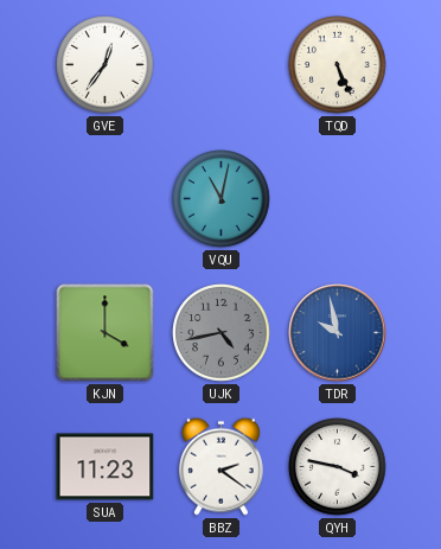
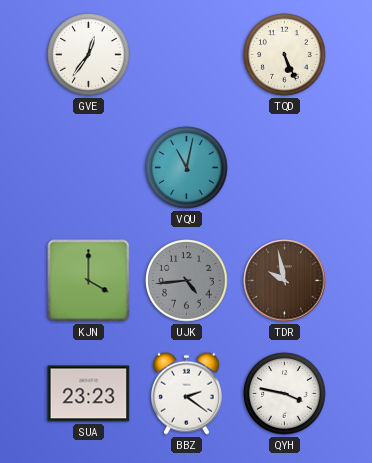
UJK: 4:43 -> 4:44 (187, 281)
TDR dial: blue -> brown (285, 281)
SUA: 11:23 -> 23:23 (89, 394)
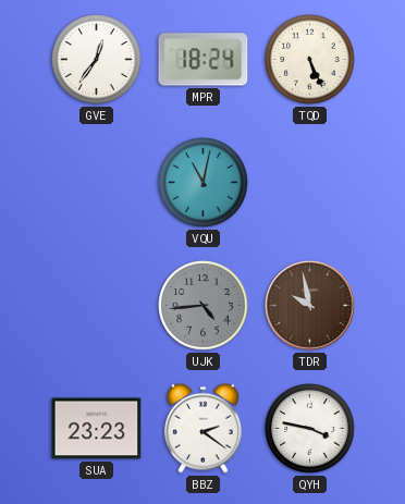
MPR: none -> 18:24 (204, 60)
KJN: 4:00 -> none (89, 281)
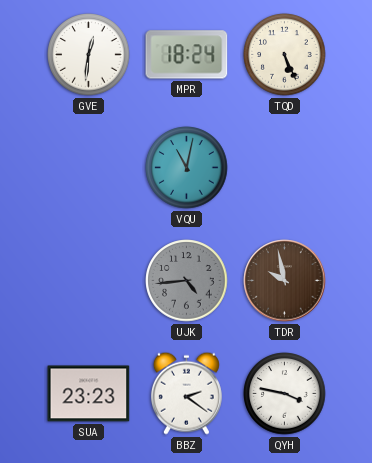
GVE: 12:36 -> 12:31 (89, 55)
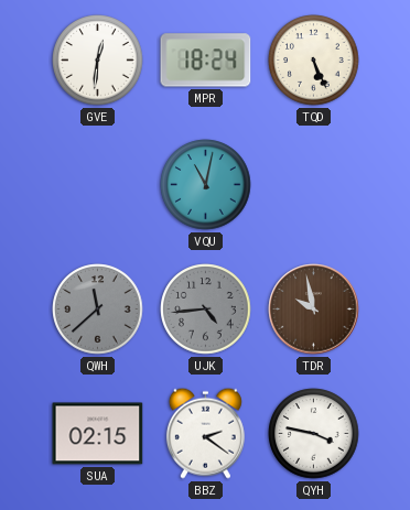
QWH: none -> 11:38 (98, 310)
SUA: 23:23 -> 02:15 (98, 434)
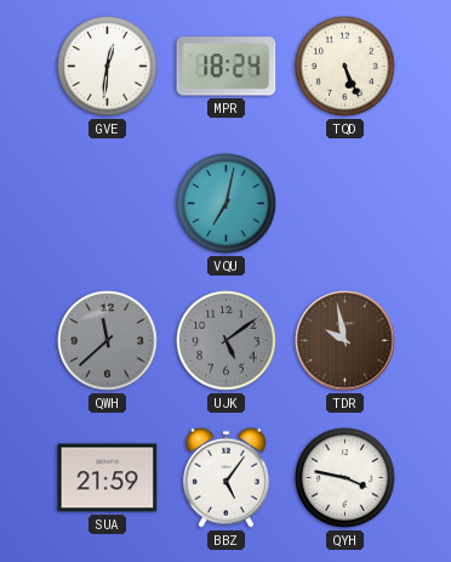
VQU: 11:02 -> 7:02 (227, 204)
UJK: 4:44 -> 5:09 (227, 341)
SUA: 02:15 -> 21:59 (108, 478)
BBZ: 2:21 -> 5:06 (225, 477)
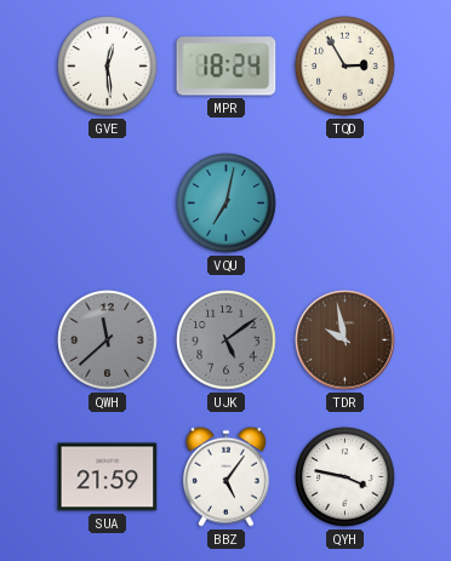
GVE: 12:31 -> 12:29 (108, 67)
TQD: 5:26 -> 2:55 (346, 67)
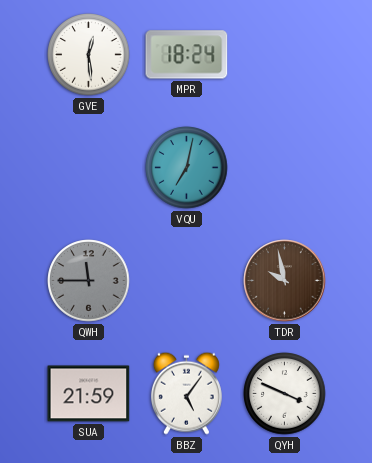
TQD: 2:55 -> none (346, 67)
QWH: 11:38 -> 11:45 (89, 281)
UJK: 5:09 -> none (227, 340)
QYH: 3:47 -> 3:49 (285, 394)
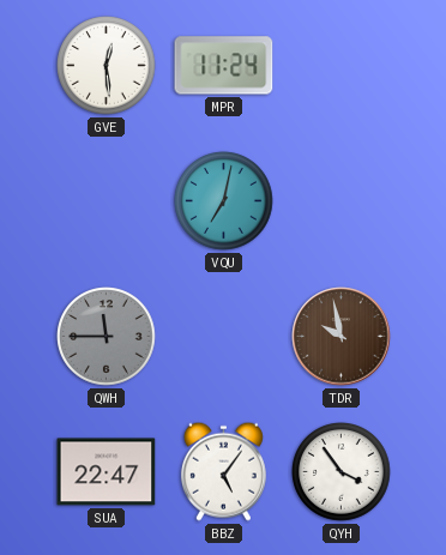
MPR: 18:24 -> 11:24 (224, 66)
SUA: 21:59 -> 22:47 (107, 472)
QYH: 3:49 -> 3:54 (342, 472)
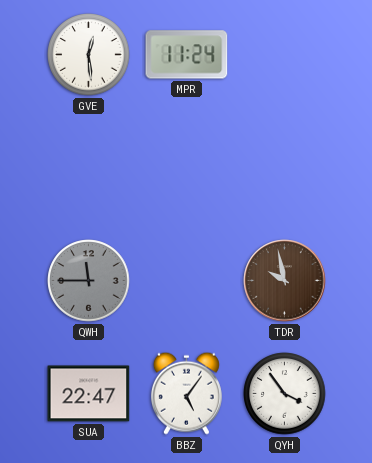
VQU: 7:02 -> none (224, 201)
